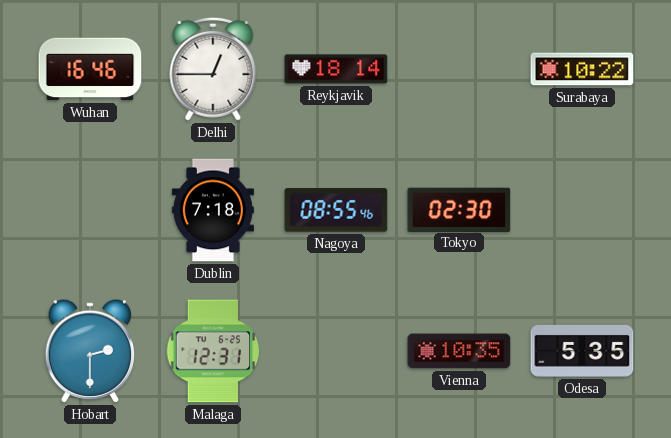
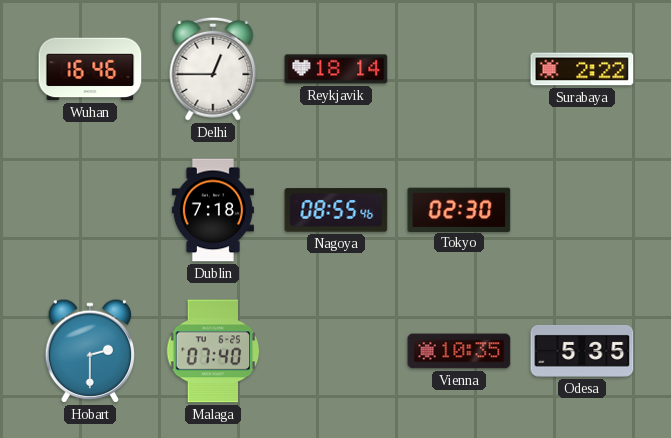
Surabaya: 10:22 -> 2:22 (582, 69)
Malaga: 12:31 -> 07:40 (213, 351)
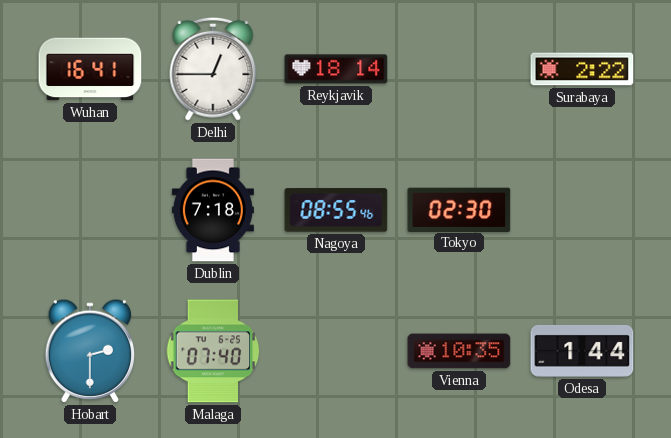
Wuhan: 16:46 -> 16:41 (90, 69)
Odesa: 5:35 -> 1:44 (582, 351)
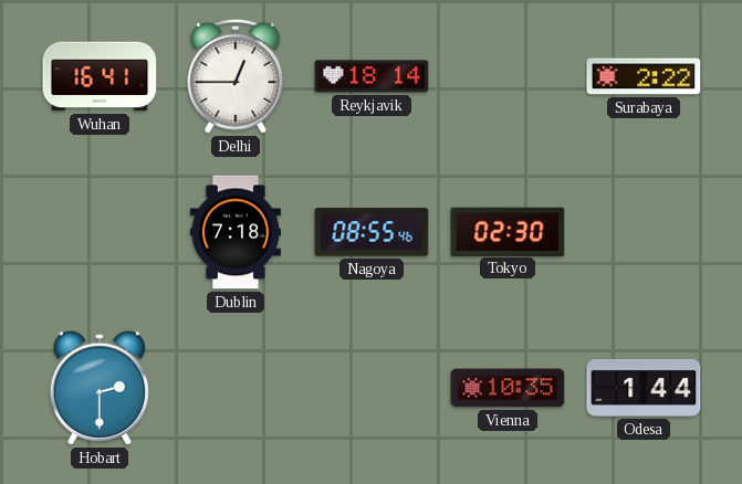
Malaga: 07:40 -> none (213, 351)
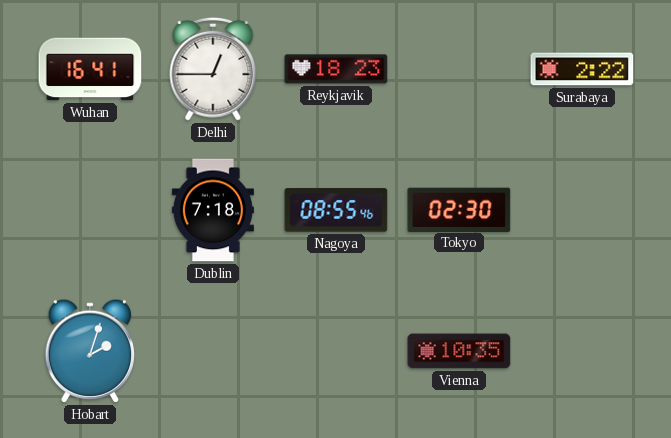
Reykjavik: 18:14 -> 18:23 (336, 69)
Hobart: 2:30 -> 2:03 (90, 351)
Odesa: 1:44 -> none (644, 388)
